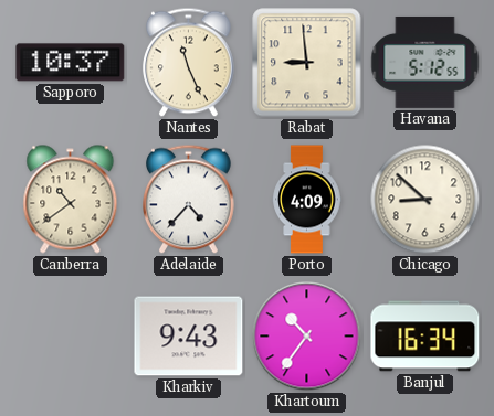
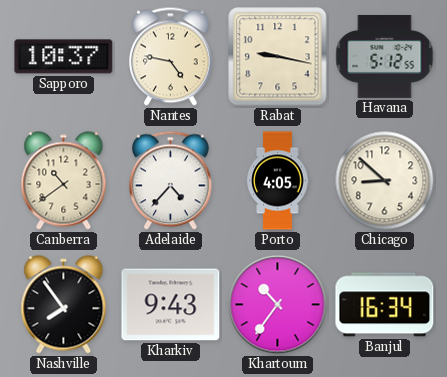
Nantes: 11:26 -> 4:47 (171, 57)
Rabat: 8:59 -> 9:17 (278, 57)
Porto: 4:09 -> 4:05 (278, 181)
Nashville: none -> 7:54 (64, 305)
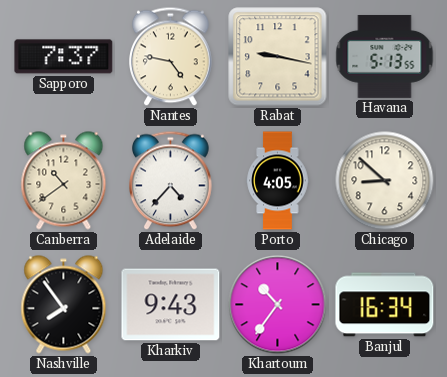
Sapporo: 10:37 -> 7:37 (64, 57)
Havana: 5:12 -> 5:13 (385, 56)
